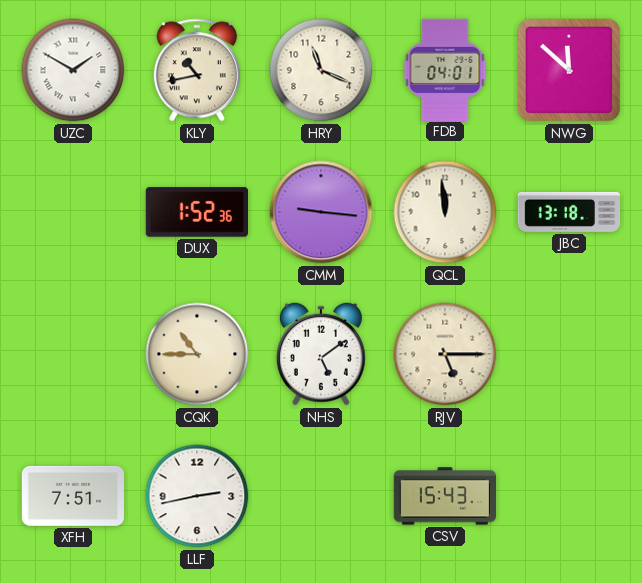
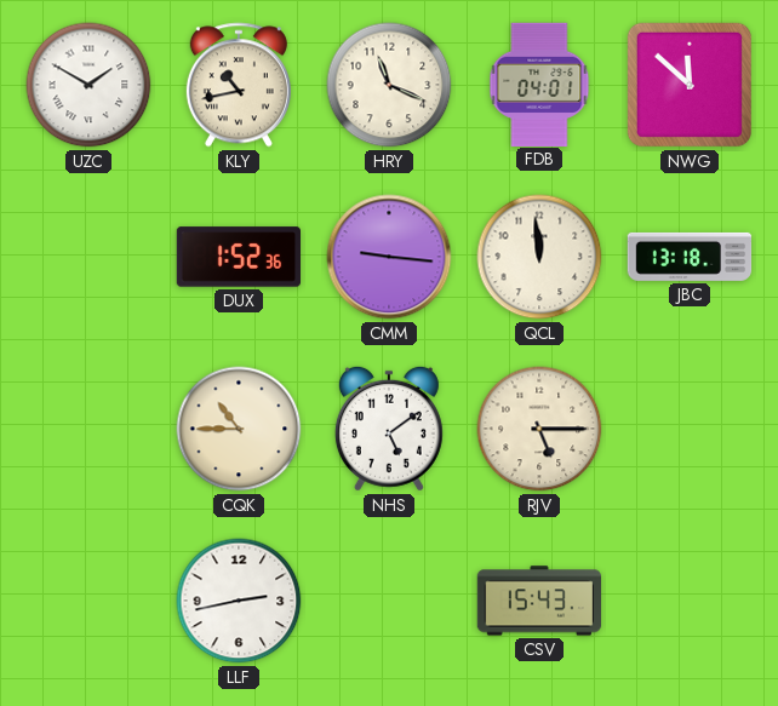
XFH: 7:51 -> none (72, 496)
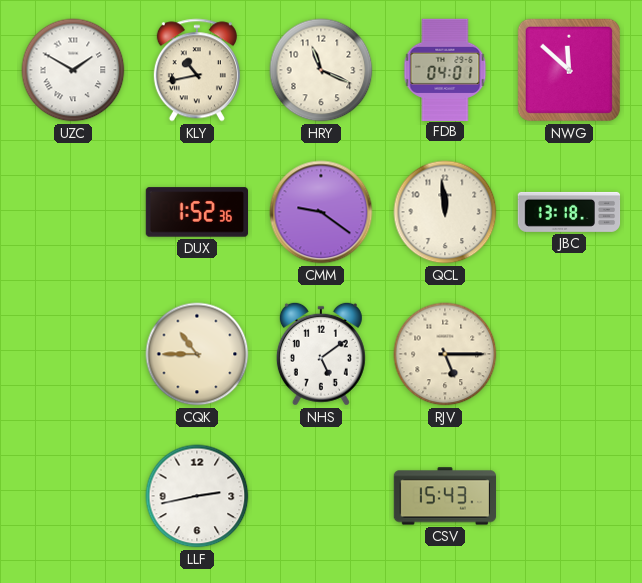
CMM: 9:16 -> 9:21 (321, 212)
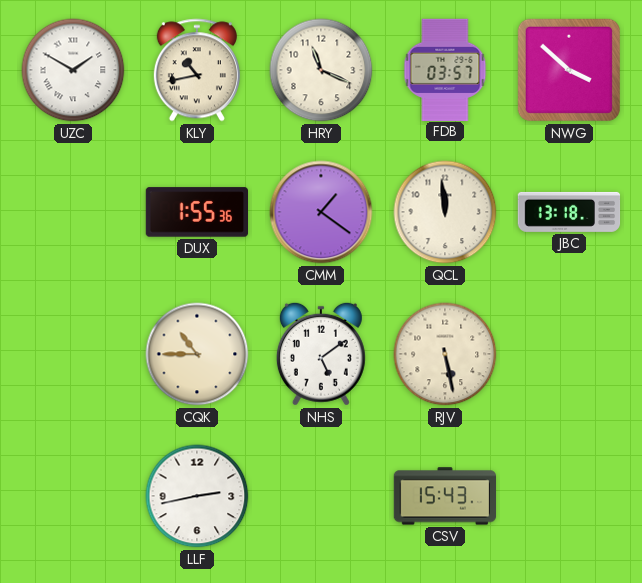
FDB: 04:01 -> 03:57 (445, 69)
NWG: 11:52 -> 3:52 (569, 70)
DUX: 1:52 -> 1:55 (196, 212)
CMM: 9:21 -> 1:21 (321, 212)
RJV: 5:15 -> 5:28 (445, 354)
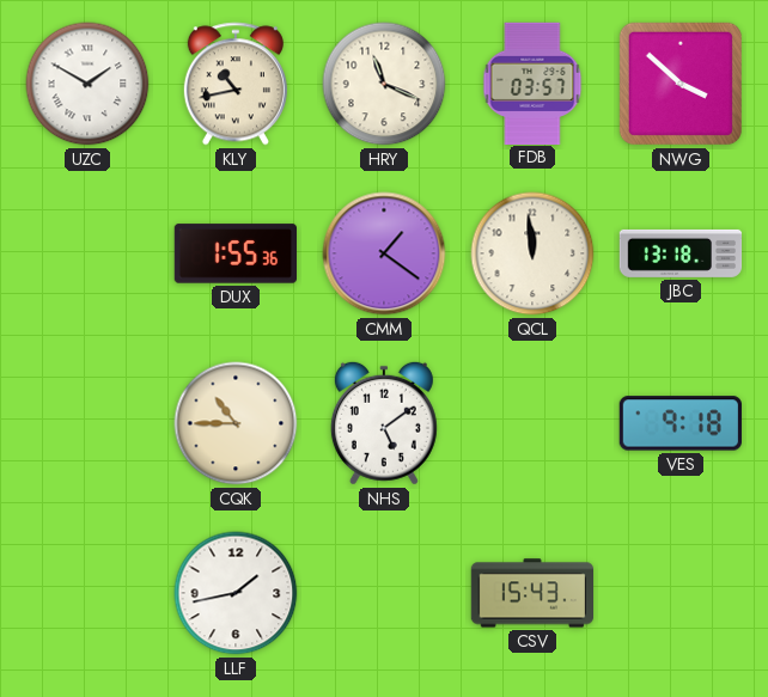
RJV: 5:28 -> none (445, 354)
VES: none -> 9:18 (679, 423)
LLF: 2:43 -> 1:43 (236, 593)
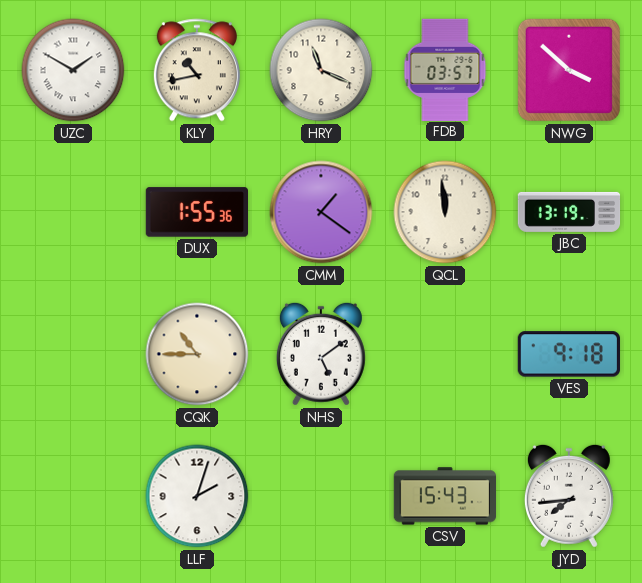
JBC: 13:18 -> 13:19 (569, 212)
LLF: 1:43 -> 2:03 (197, 496)
JYD: none -> 7:44 (569, 496)
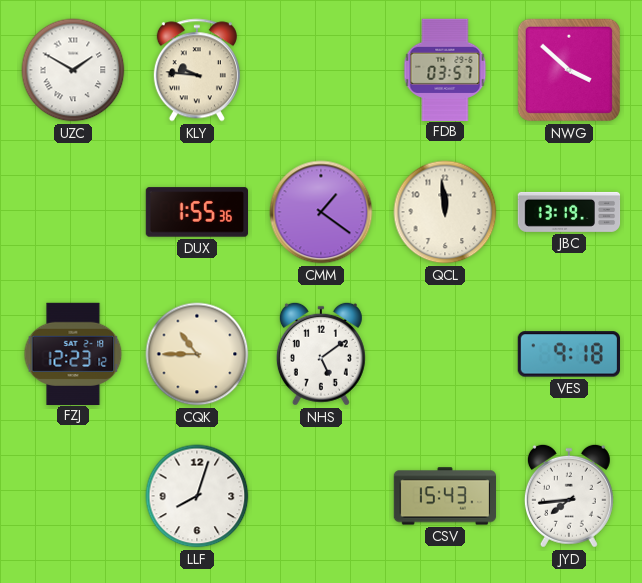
KLY: 10:43 -> 9:46 (197, 70)
HRY: 11:19 -> none (321, 70)
FZJ: none -> 12:23 (73, 353)
LLF: 2:03 -> 8:03 (197, 496)
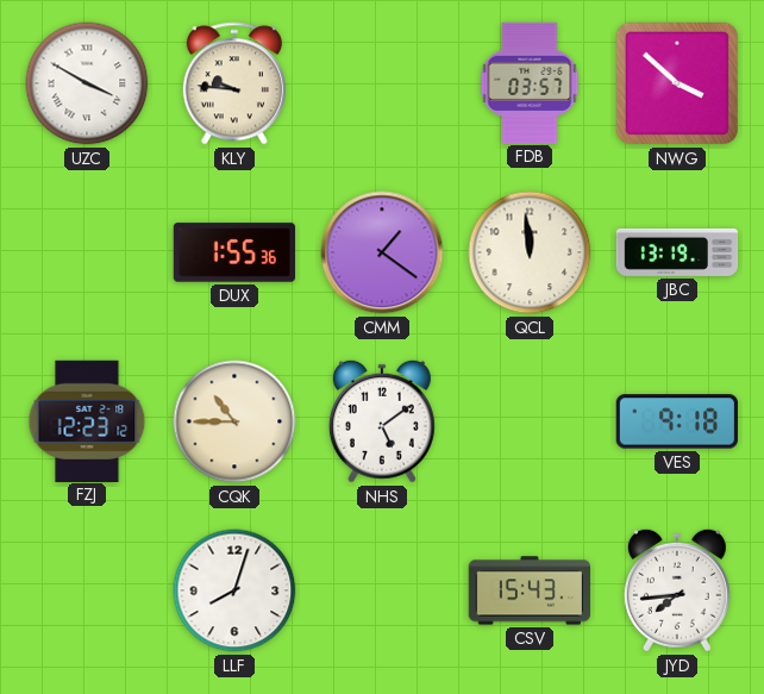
UZC: 1:50 -> 3:50 (87, 83)
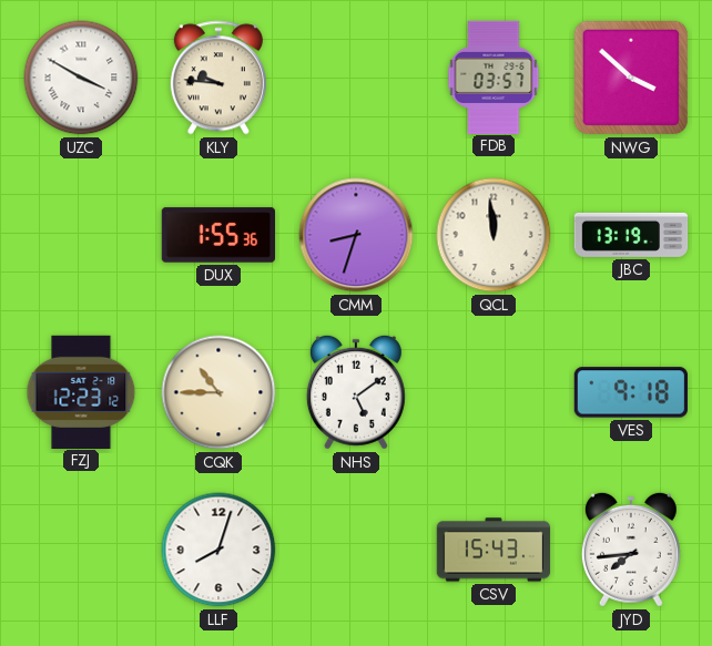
CMM: 1:21 -> 8:33 (356, 235)
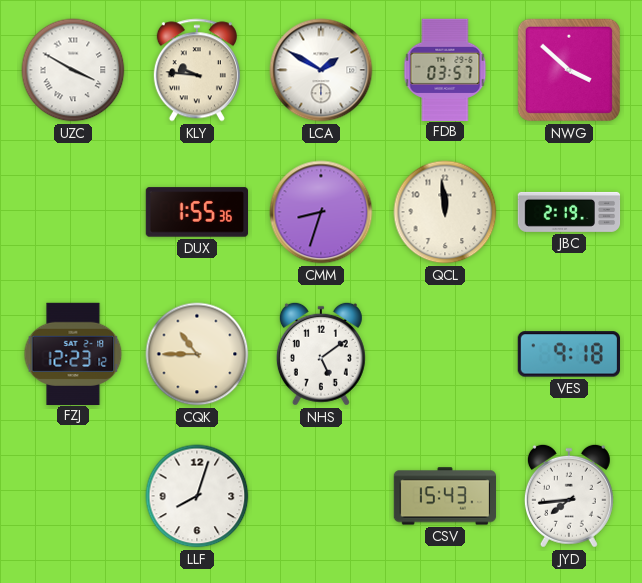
LCA: none -> 1:50 (321, 70)
JBC: 13:19 -> 2:19 (569, 212)
